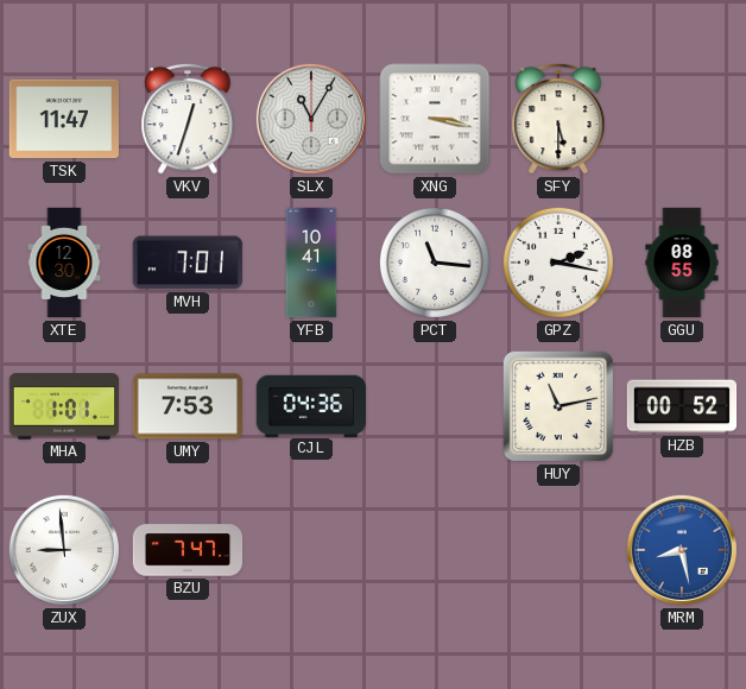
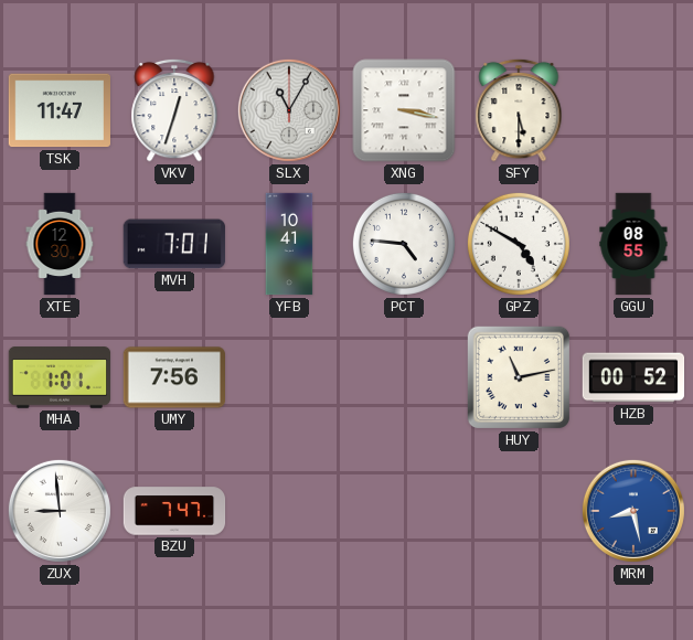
PCT: 11:16 -> 4:46 (404, 244)
GPZ: 2:17 -> 4:50 (519, 244)
UMY: 7:53 -> 7:56 (173, 377)
CJL: 04:36 -> none (311, 405)
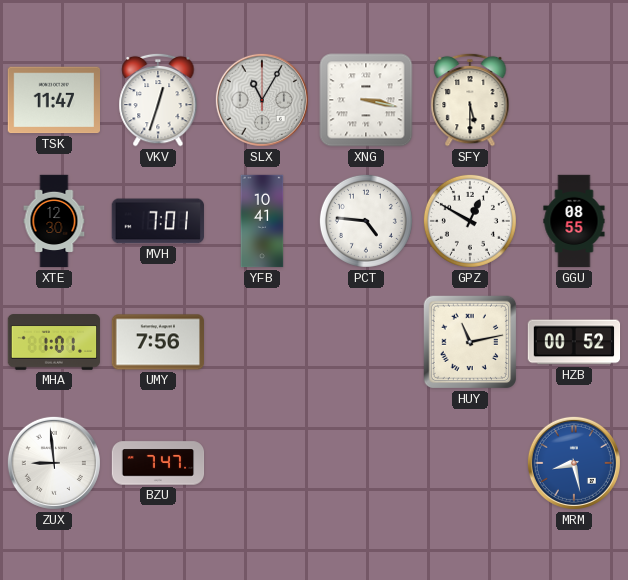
GPZ: 4:50 -> 12:50 (470, 221)
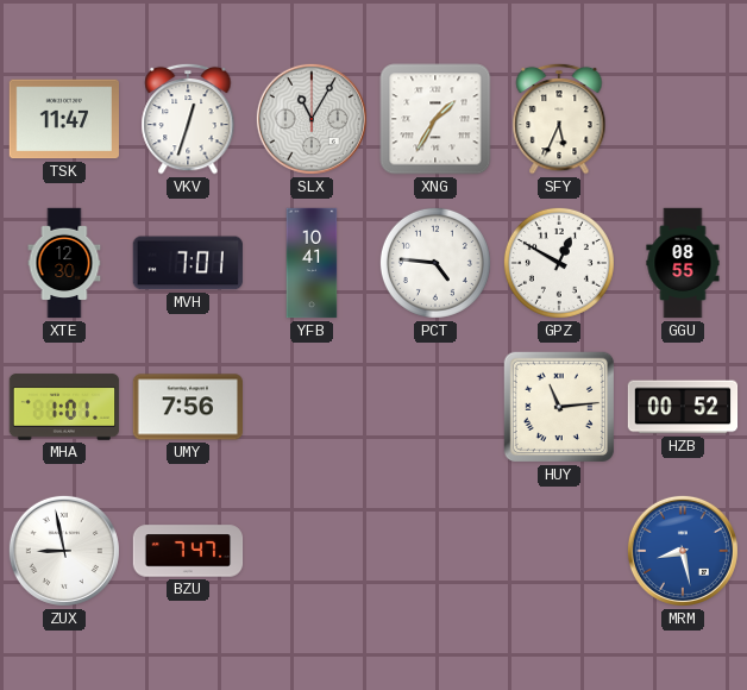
XNG: 3:17 -> 1:35 (435, 119)
SFY: 5:30 -> 5:34 (559, 119)
HUY: 11:13 -> 11:14 (559, 407)
ZUX: 8:59 -> 8:58 (64, 551)
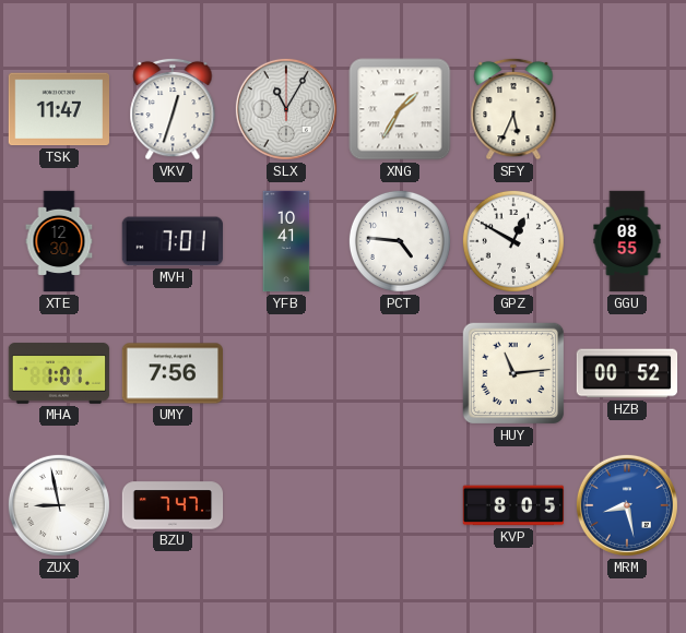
KVP: none -> 8:05 (513, 505)
